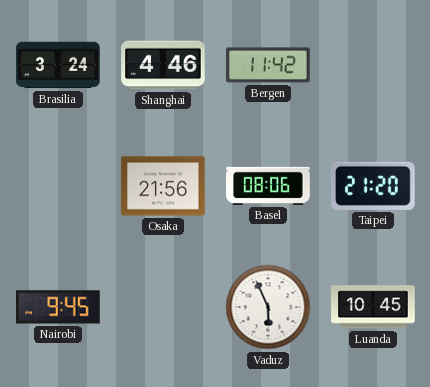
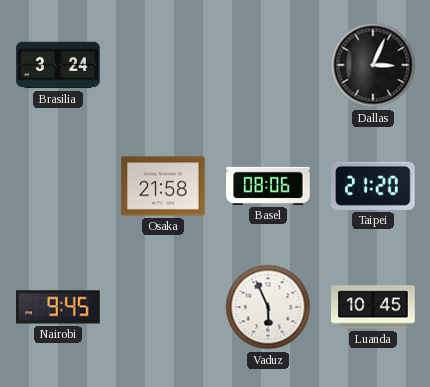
Shanghai: 4:46 -> none (163, 65)
Bergen: 11:42 -> none (268, 65)
Dallas: none -> 3:04 (373, 65)
Osaka: 21:56 -> 21:58 (163, 186)
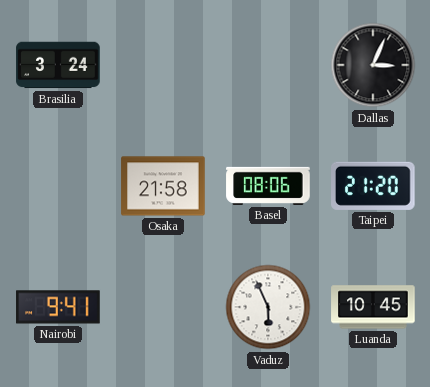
Nairobi: 9:45 -> 9:41 (58, 307)
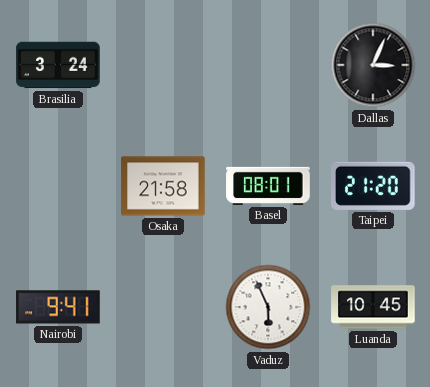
Basel: 08:06 -> 08:01 (268, 186)
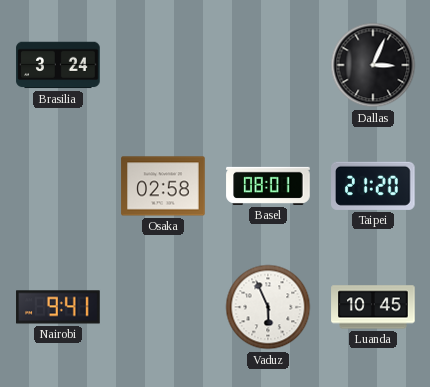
Osaka: 21:58 -> 02:58 (163, 186)
